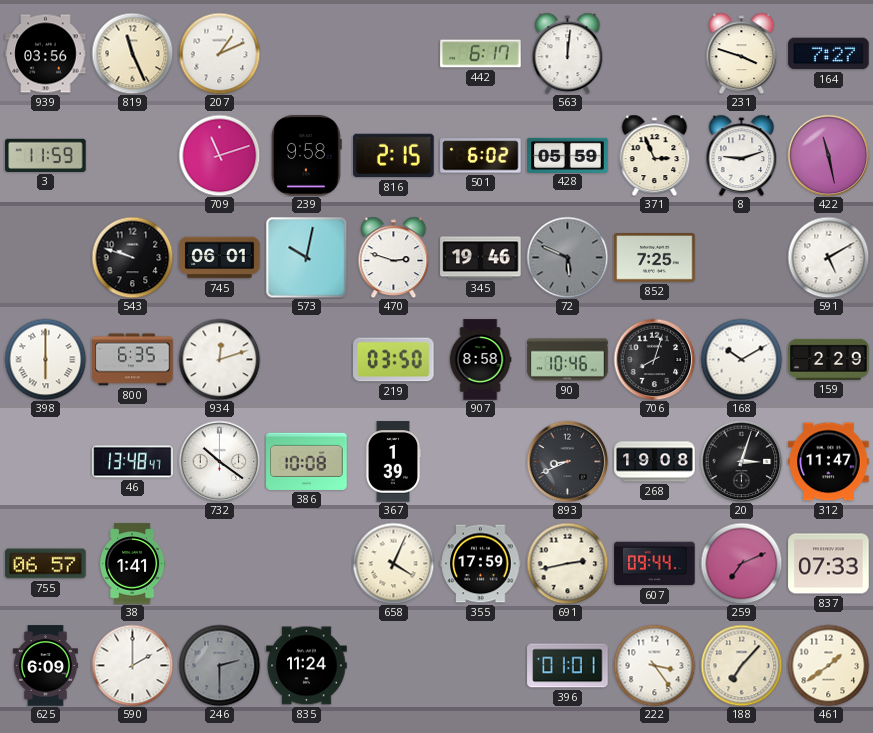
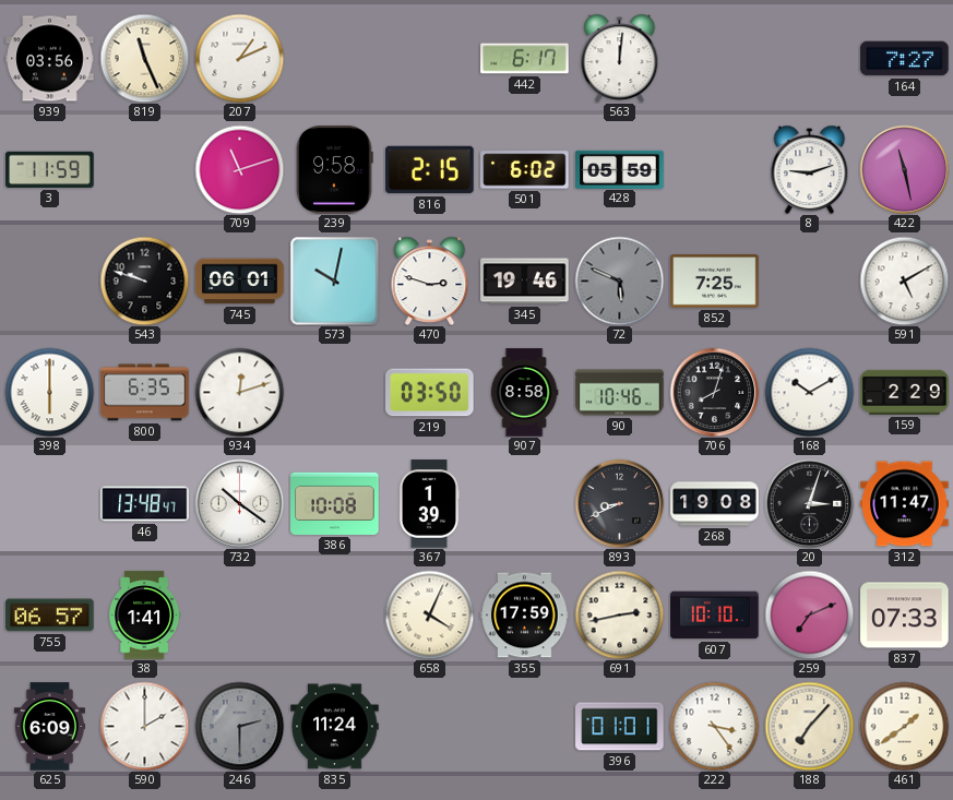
231: 3:48 -> none (742, 53)
371: 2:56 -> none (655, 155)
607: 09:44 -> 10:10 (715, 616)
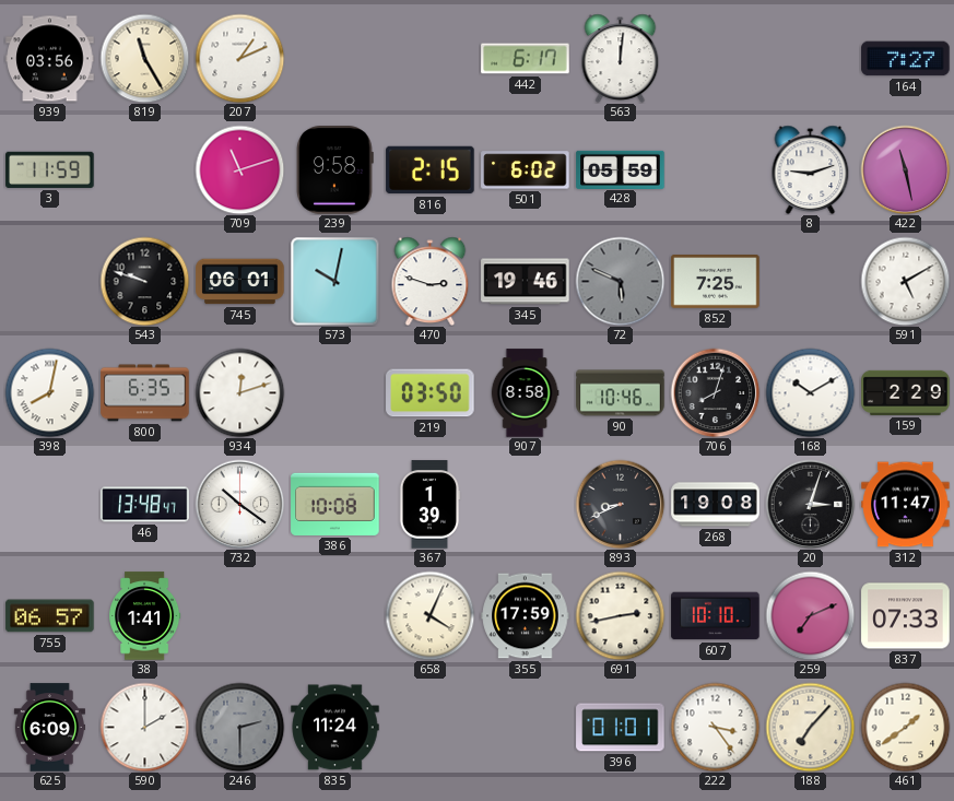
819: 11:26 -> 11:25 (144, 58)
398: 6:00 -> 8:02 (49, 392)
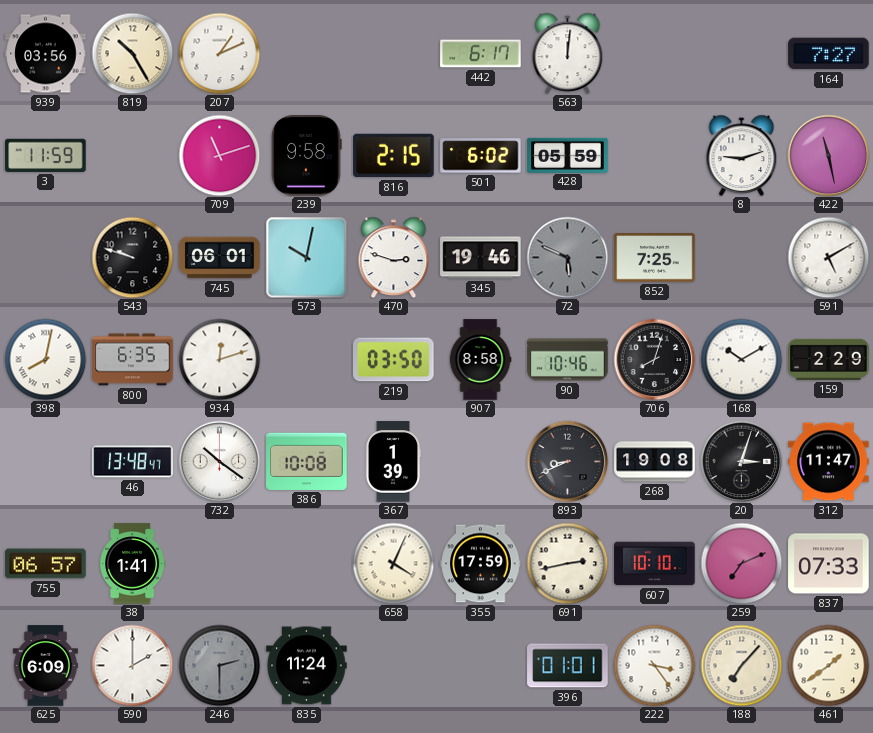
819: 11:25 -> 10:25 (132, 53)
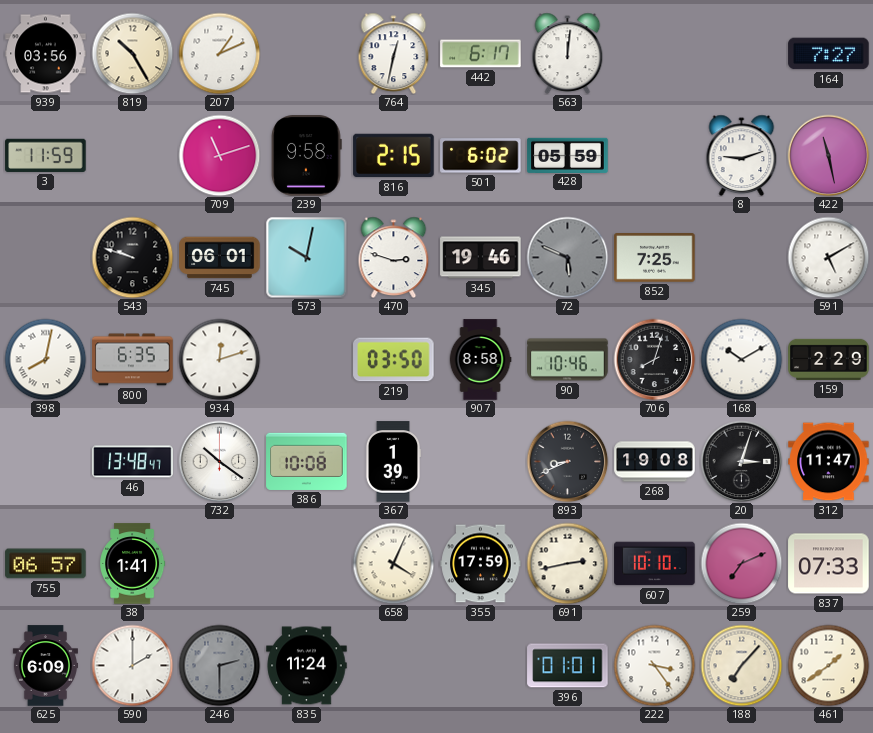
764: none -> 12:32 (394, 53)
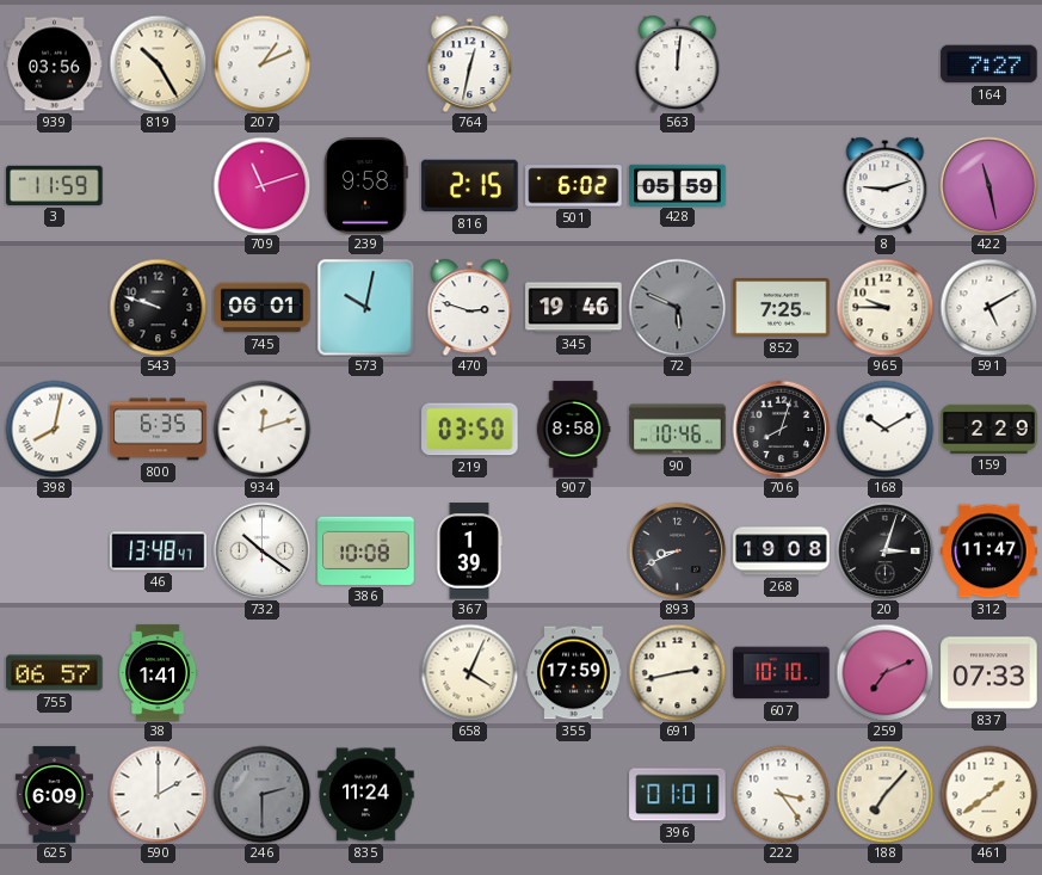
442: 6:17 -> none (481, 54)
965: none -> 9:45 (884, 307)
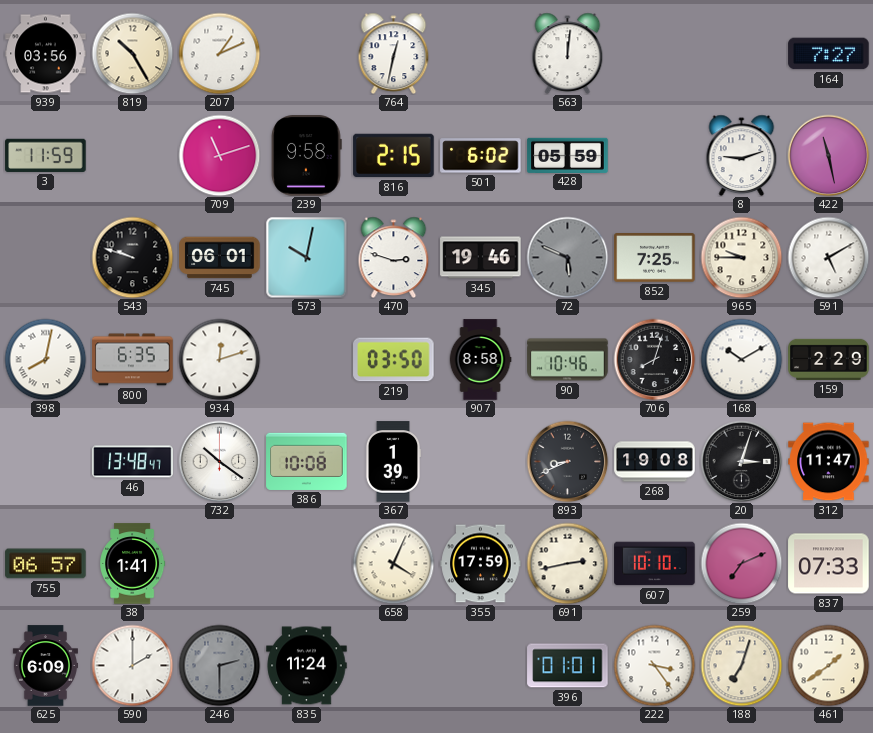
188: 7:07 -> 7:03 (741, 665)
